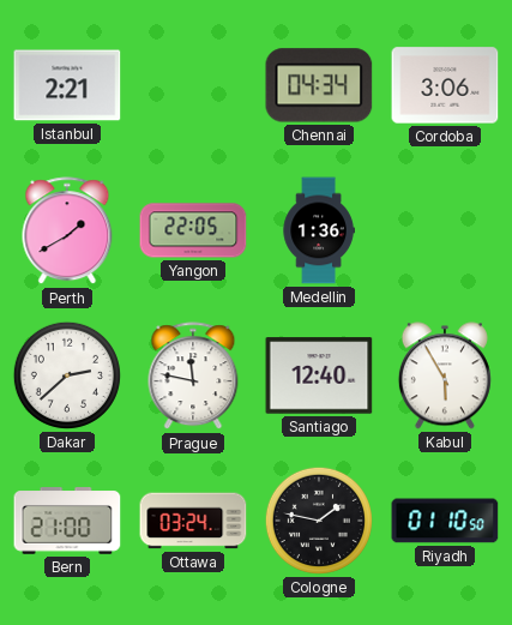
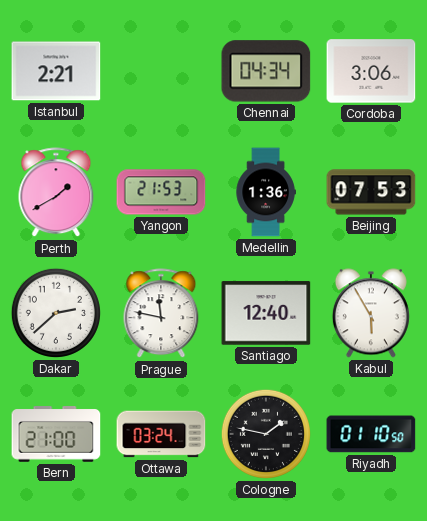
Yangon: 22:05 -> 21:53 (161, 192)
Beijing: none -> 07:53 (371, 192)
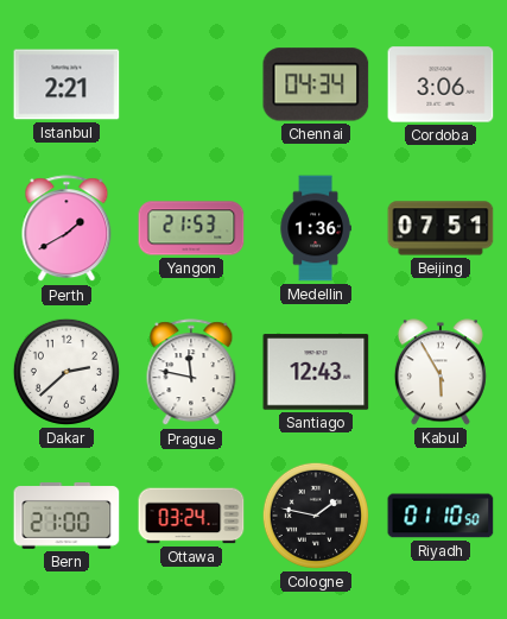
Beijing: 07:53 -> 07:51 (441, 228)
Santiago: 12:40 -> 12:43 (316, 372)
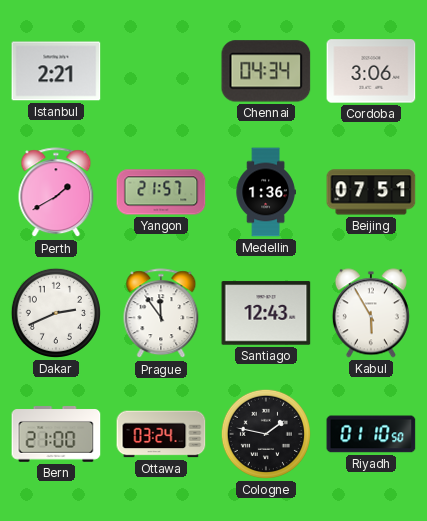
Yangon: 21:53 -> 21:57 (161, 192)
Dakar: 2:38 -> 2:41 (56, 313)
Prague: 11:47 -> 11:54 (161, 314)
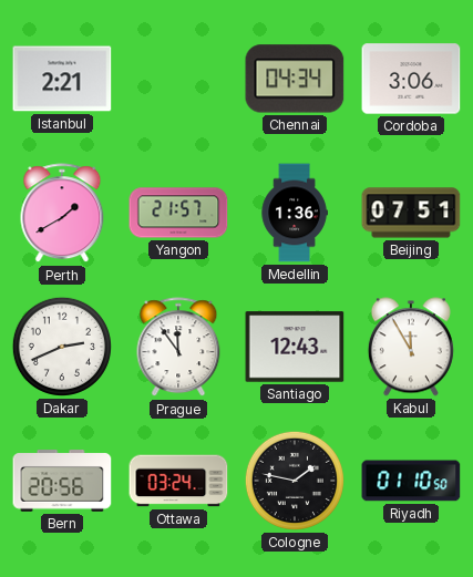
Kabul: 5:55 -> 11:55 (411, 347)
Bern: 21:00 -> 20:56 (62, 481)
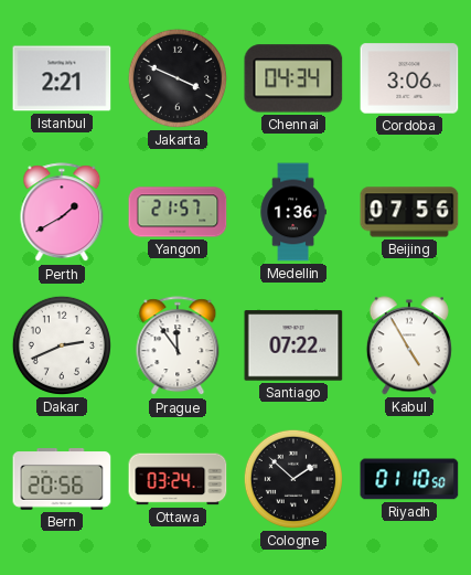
Jakarta: none -> 3:49 (178, 78)
Beijing: 07:51 -> 07:56 (409, 212)
Santiago: 12:43 -> 07:22 (293, 345)
Kabul: 11:55 -> 4:55 (409, 345)
Cologne: 1:47 -> 1:52 (293, 479)
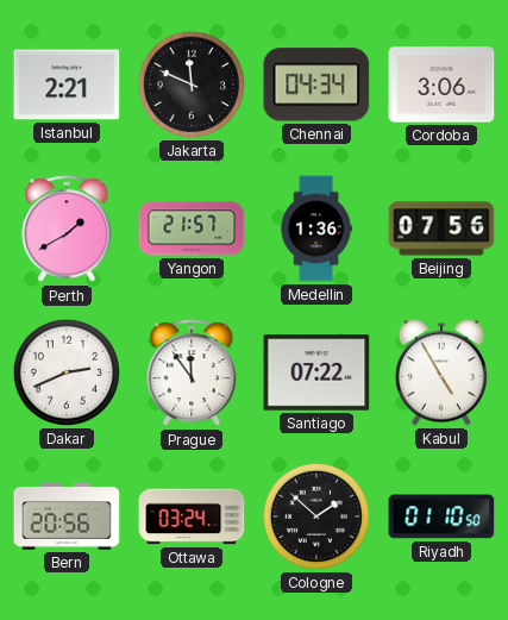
Jakarta: 3:49 -> 11:49 (192, 84)
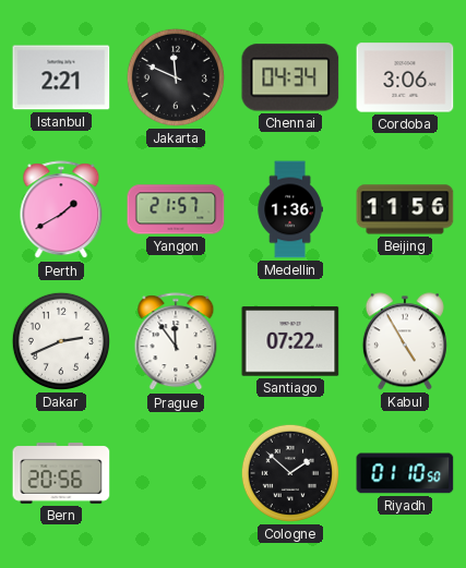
Beijing: 07:56 -> 11:56 (405, 209)
Ottawa: 03:24 -> none (192, 516)
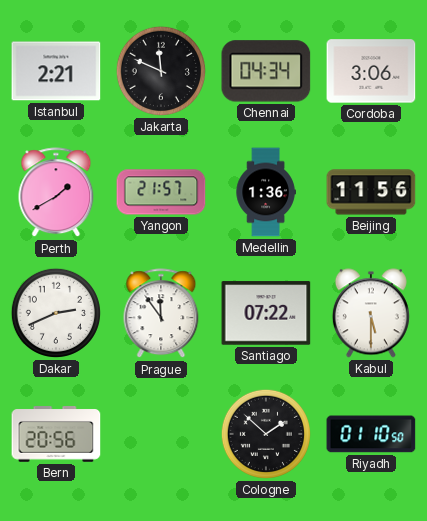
Kabul: 4:55 -> 5:30 (371, 313)
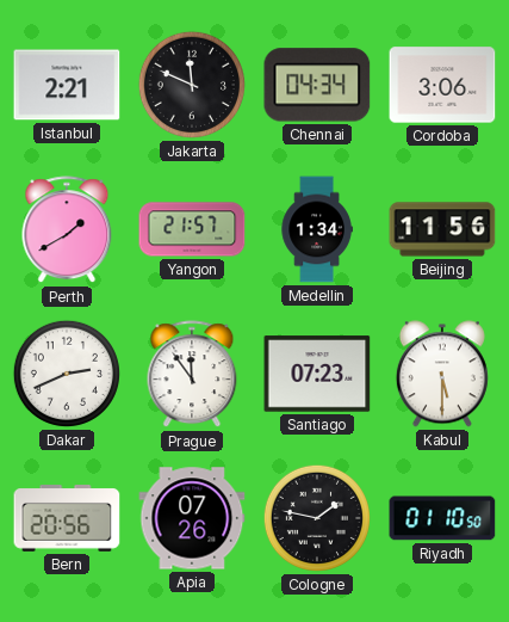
Medellin: 1:36 -> 1:34 (317, 229)
Santiago: 07:22 -> 07:23 (317, 374)
Apia: none -> 07:26 (192, 518)
Cologne: 1:52 -> 1:47 (317, 518)
